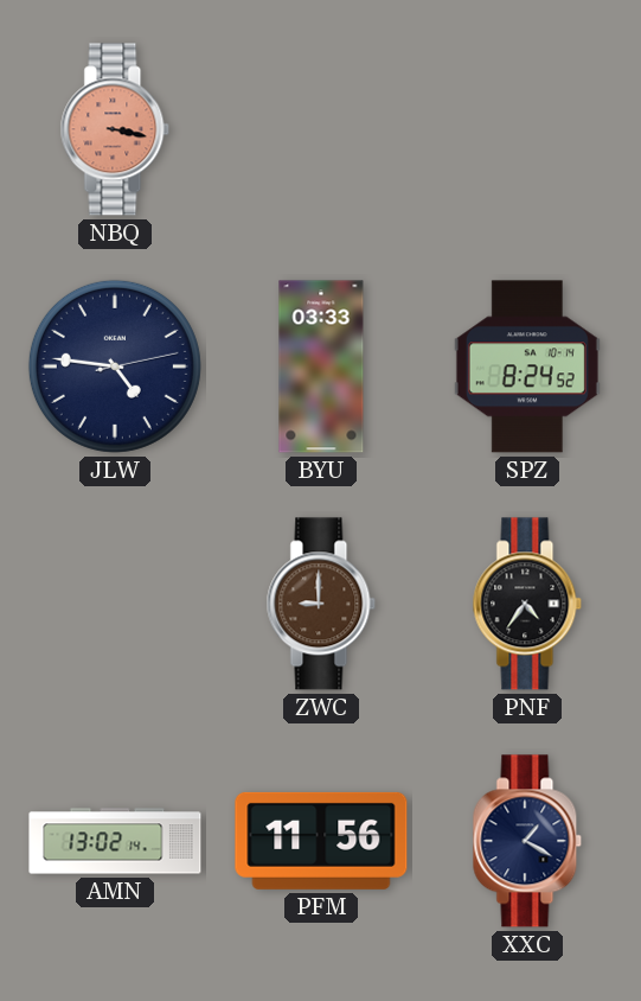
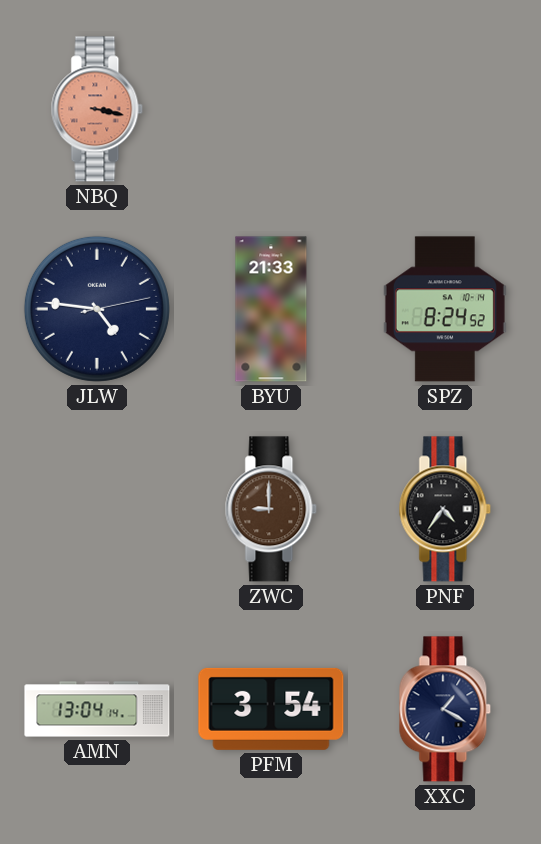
BYU: 03:33 -> 21:33 (271, 309)
AMN: 13:02 -> 13:04 (97, 709)
PFM: 11:56 -> 3:54 (271, 709)
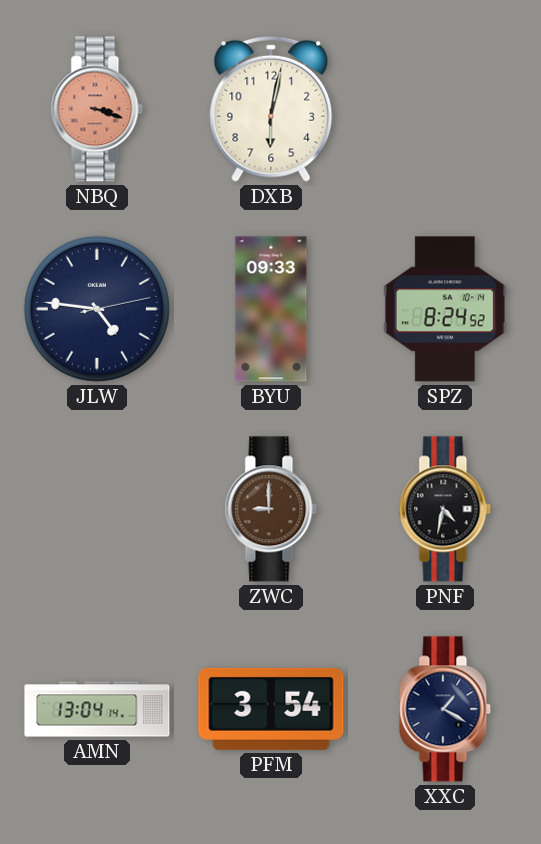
NBQ: 3:17 -> 3:18 (97, 109)
DXB: none -> 6:02 (271, 109)
BYU: 21:33 -> 09:33 (271, 309)
PNF: 4:36 -> 4:32 (445, 509)
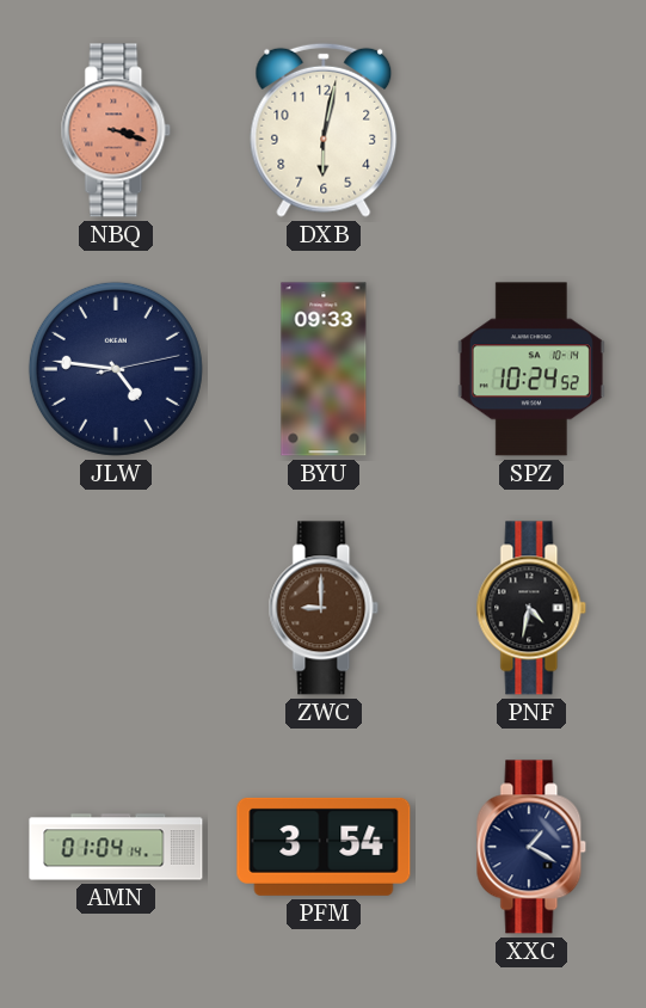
SPZ: 8:24 -> 10:24 (531, 369)
AMN: 13:04 -> 01:04 (116, 847)
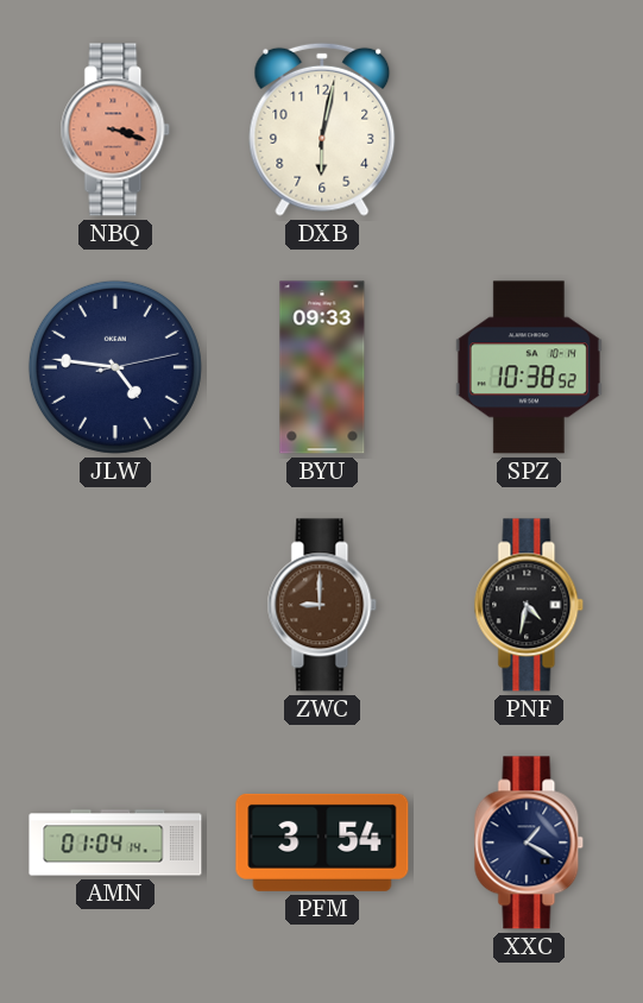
SPZ: 10:24 -> 10:38 (529, 367)
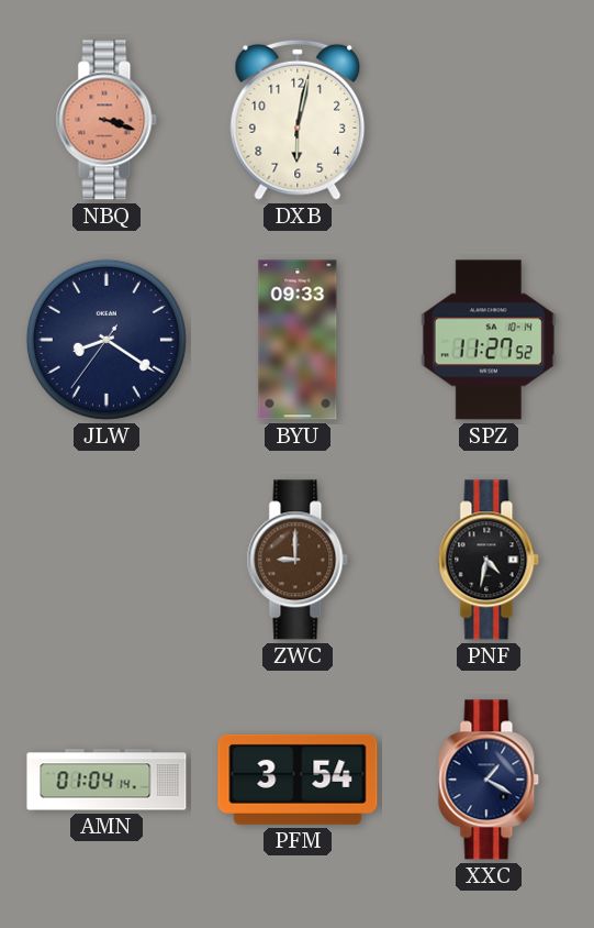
JLW: 4:46 -> 8:20 (107, 340)
SPZ: 10:38 -> 11:27 (489, 340)
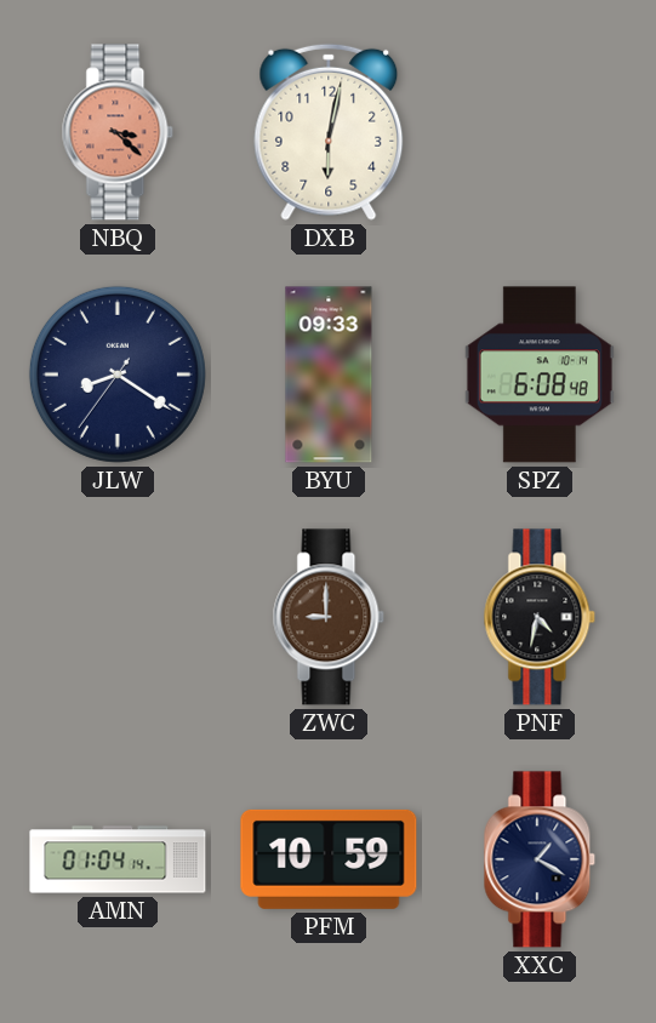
NBQ: 3:18 -> 3:22 (118, 132)
SPZ: 11:27 -> 6:08 (540, 375)
PFM: 3:54 -> 10:59 (329, 859)
